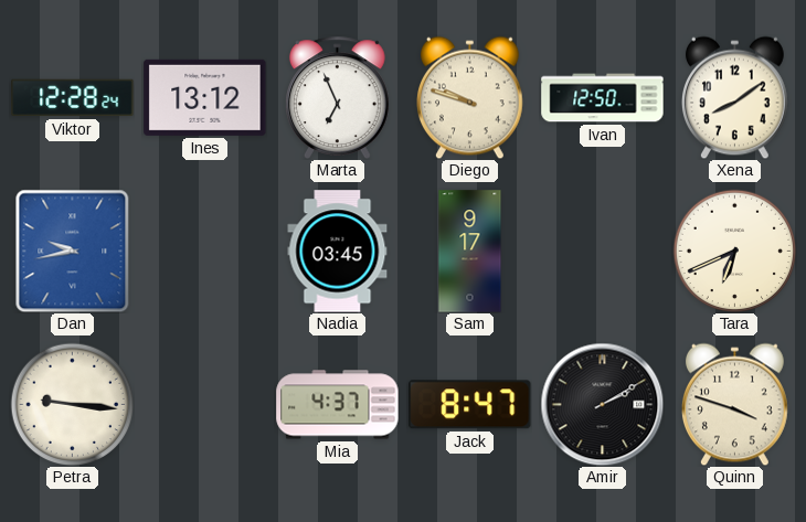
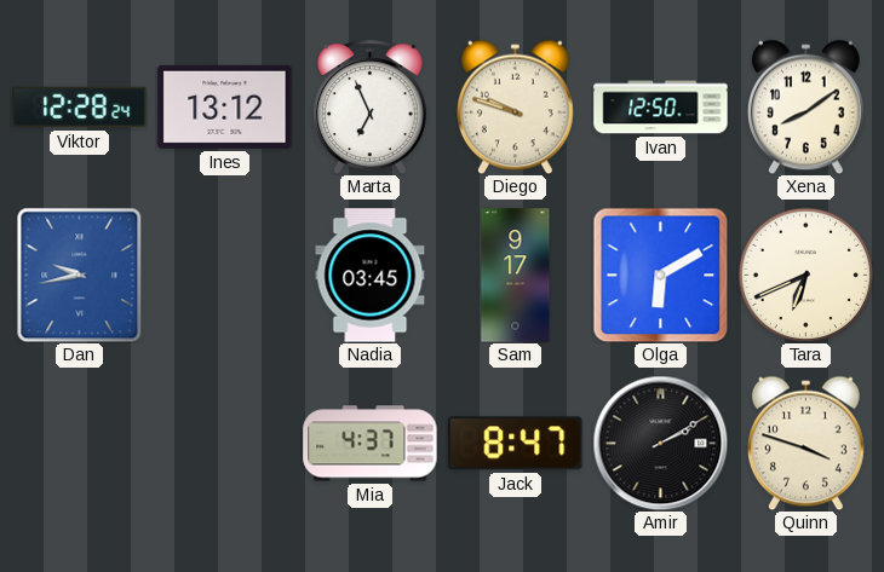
Olga: none -> 6:10 (660, 275)
Petra: 9:16 -> none (72, 404)
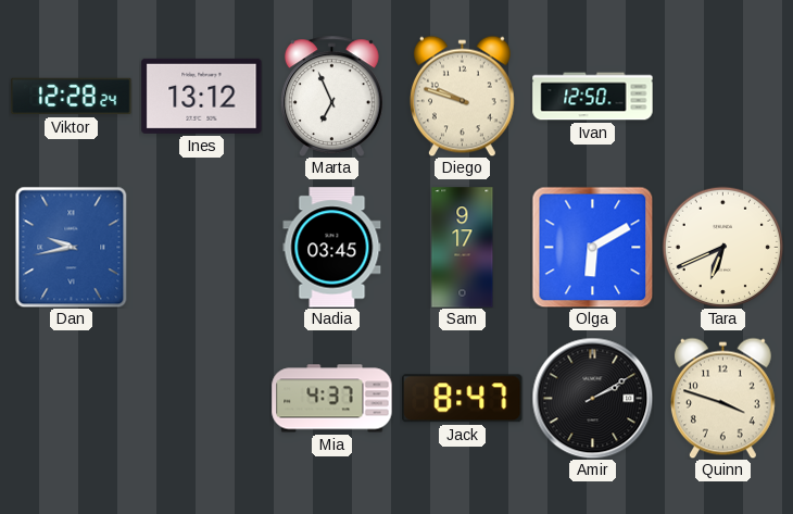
Xena: 8:09 -> none (806, 106)
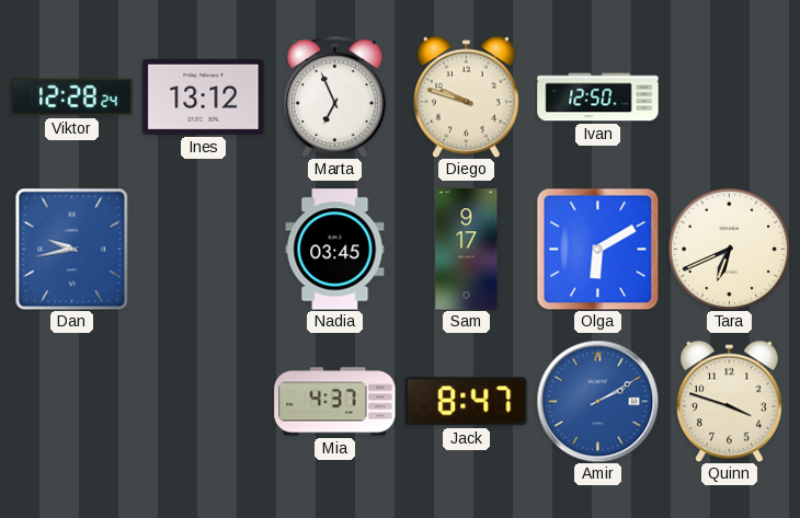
Amir dial: black -> blue (597, 401)
